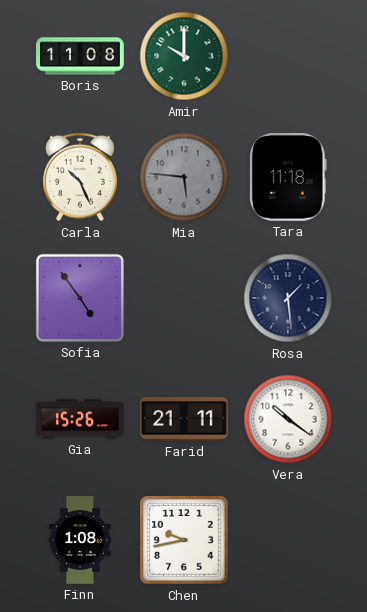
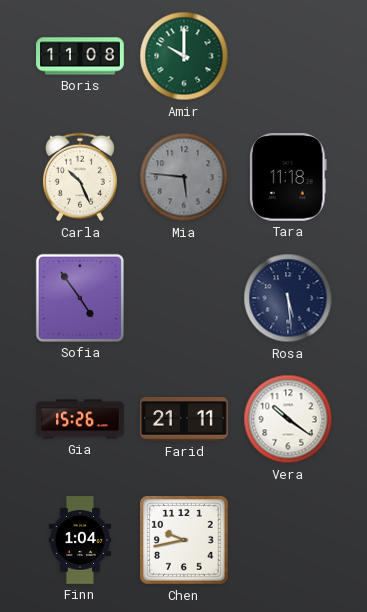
Rosa: 1:29 -> 5:29 (288, 298)
Finn: 1:08 -> 1:04 (80, 540)
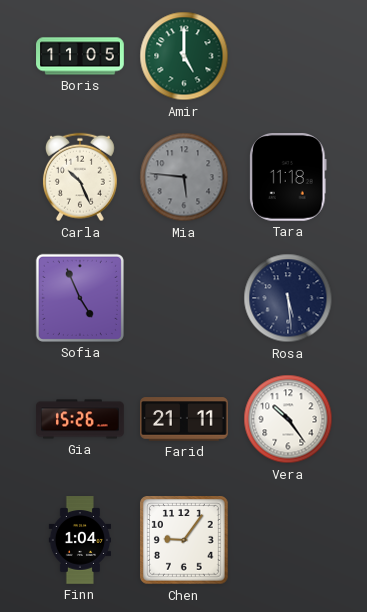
Boris: 11:08 -> 11:05 (80, 56)
Amir: 10:00 -> 5:00 (184, 56)
Sofia: 4:54 -> 4:56 (80, 298)
Vera: 10:21 -> 10:24 (288, 419)
Chen: 9:43 -> 9:06 (184, 540)
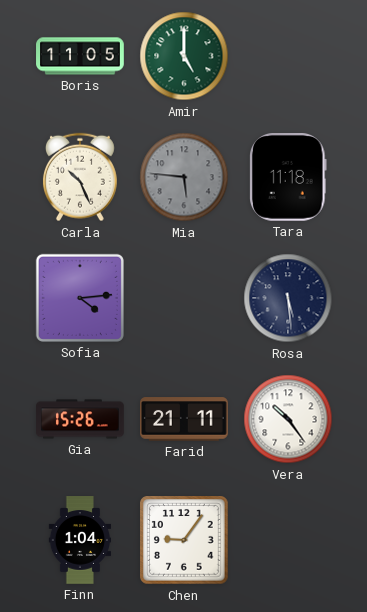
Sofia: 4:56 -> 4:14 (80, 298)
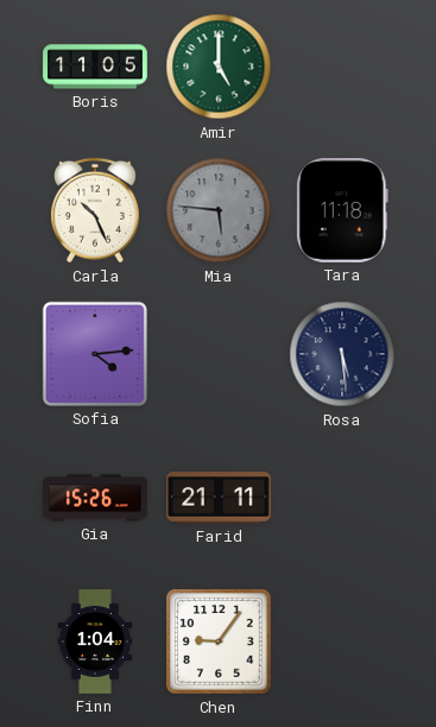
Vera: 10:24 -> none (288, 419)
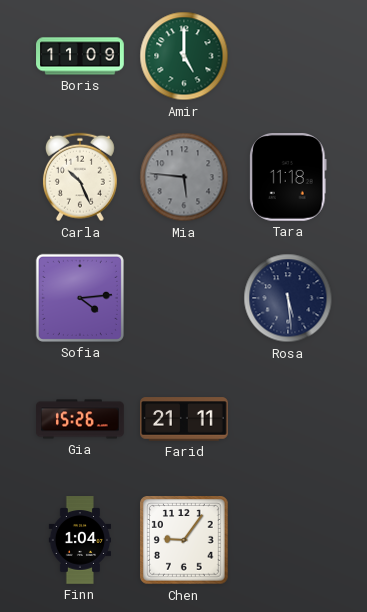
Boris: 11:05 -> 11:09 (80, 56)
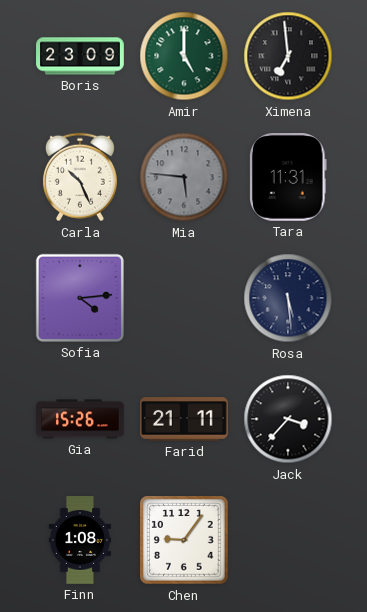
Boris: 11:09 -> 23:09 (80, 56)
Ximena: none -> 6:59 (288, 56)
Tara: 11:18 -> 11:31 (289, 178)
Jack: none -> 3:37 (288, 419)
Finn: 1:04 -> 1:08 (80, 540)
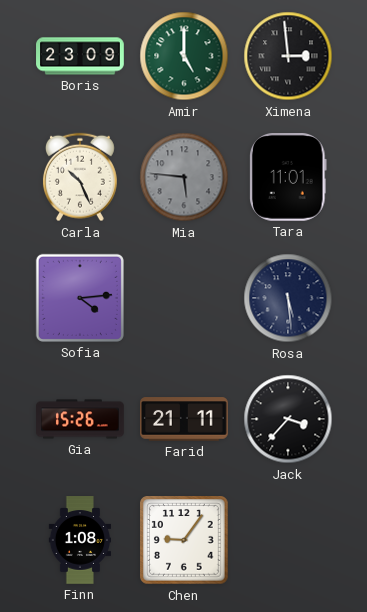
Ximena: 6:59 -> 2:59 (288, 56)
Tara: 11:31 -> 11:01 (289, 178)
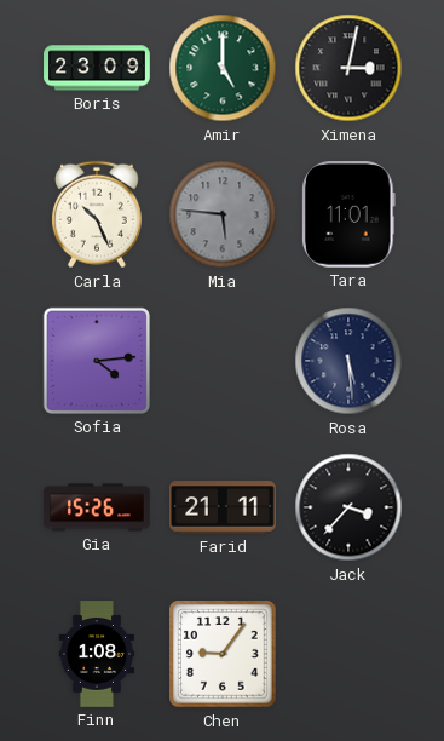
Ximena: 2:59 -> 3:02 (348, 68)
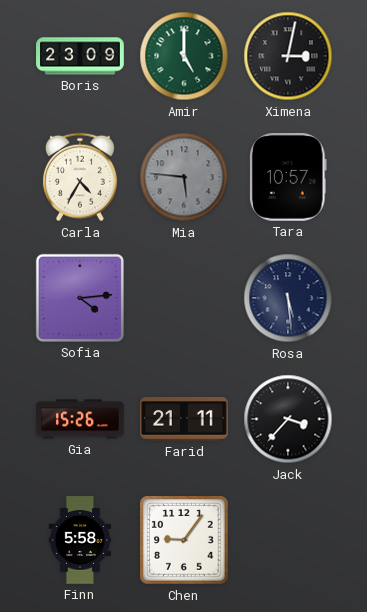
Carla: 10:26 -> 4:35 (80, 177)
Tara: 11:01 -> 10:57 (289, 178)
Finn: 1:08 -> 5:58 (80, 540)
